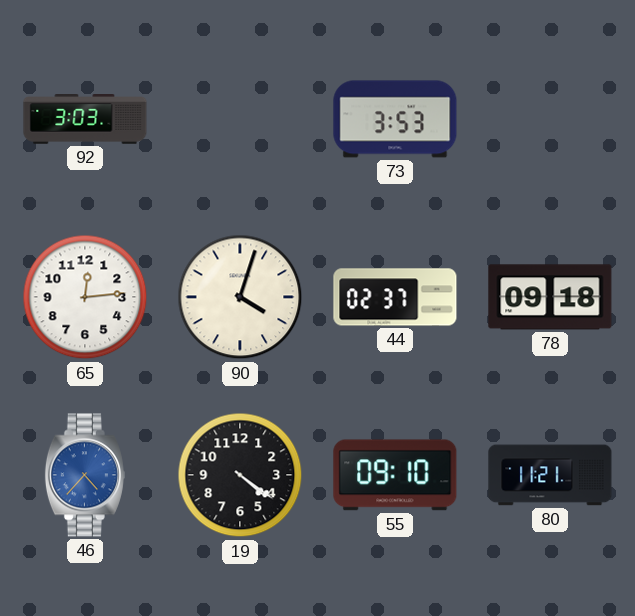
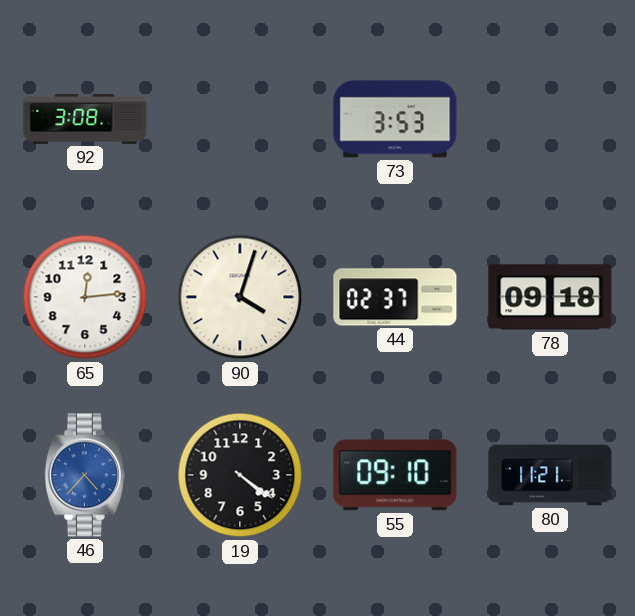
92: 3:03 -> 3:08 (85, 120)
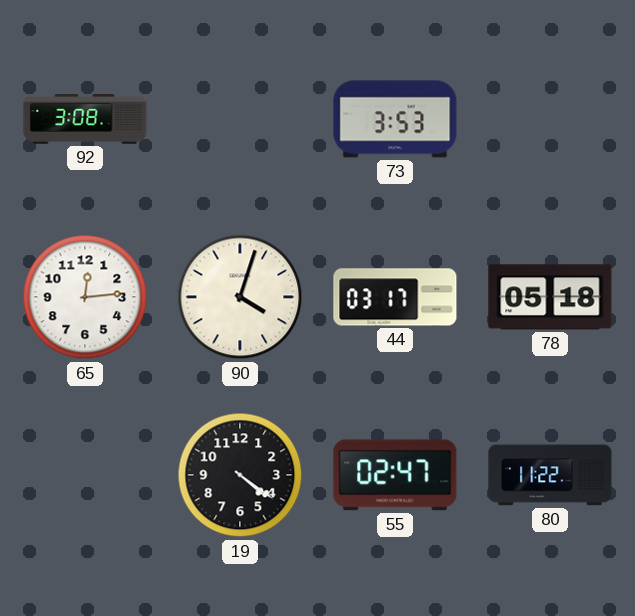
44: 02:37 -> 03:17 (395, 297)
78: 09:18 -> 05:18 (550, 297)
46: 4:37 -> none (85, 475)
55: 09:10 -> 02:47 (395, 475)
80: 11:21 -> 11:22 (550, 475)
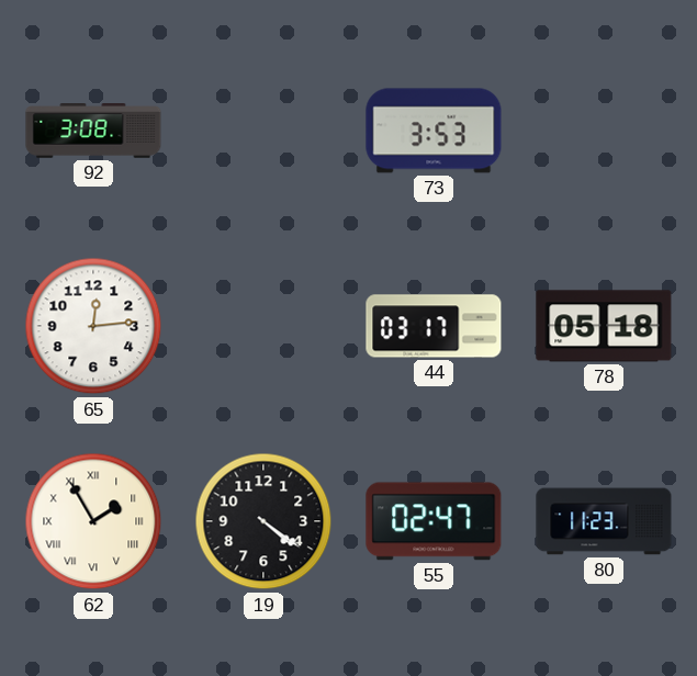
90: 4:03 -> none (240, 297)
62: none -> 1:55 (93, 521)
80: 11:22 -> 11:23 (604, 521)
